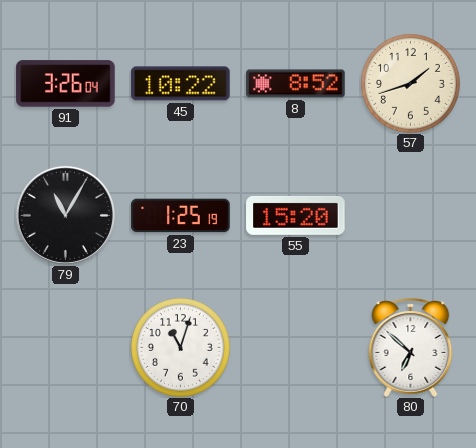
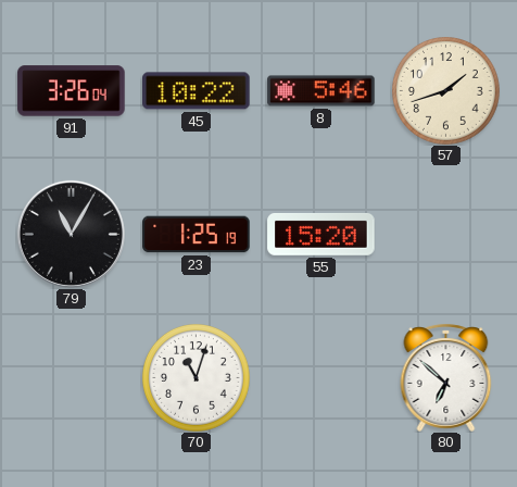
8: 8:52 -> 5:46 (321, 91)
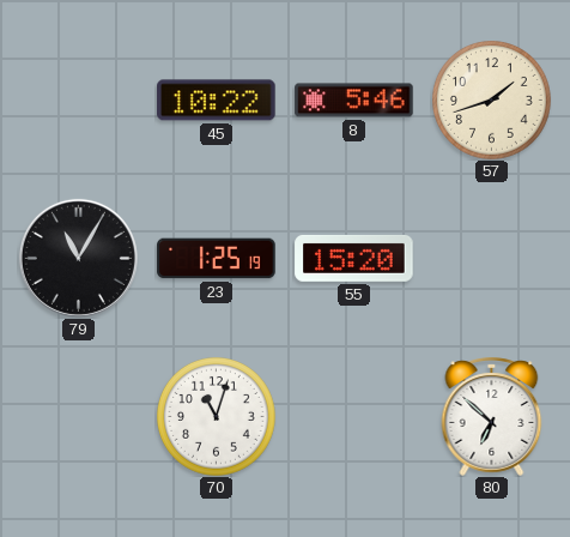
91: 3:26 -> none (72, 91)
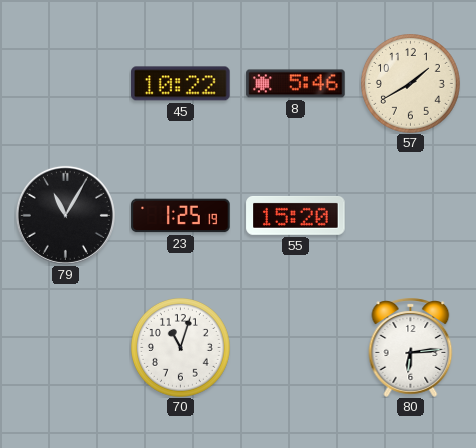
57: 1:42 -> 1:40 (411, 84)
80: 6:52 -> 6:14 (411, 347)
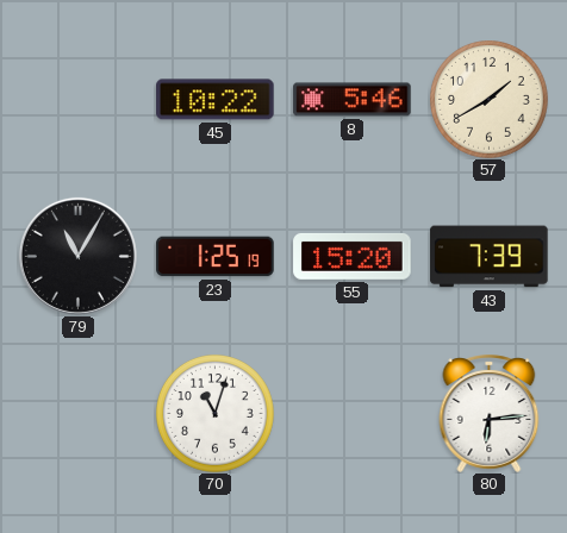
43: none -> 7:39 (490, 257)
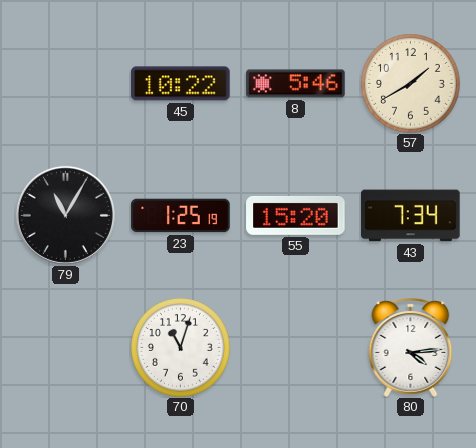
43: 7:39 -> 7:34 (411, 216)
80: 6:14 -> 4:14 (411, 347)
